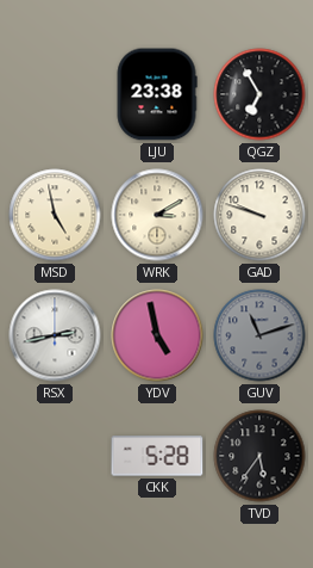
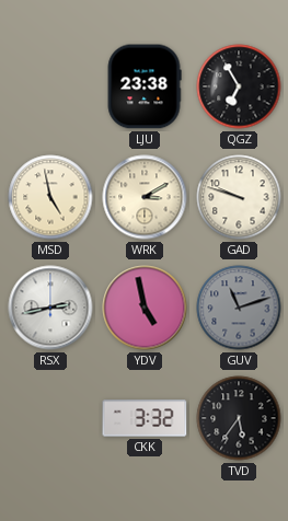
CKK: 5:28 -> 3:32 (145, 418)
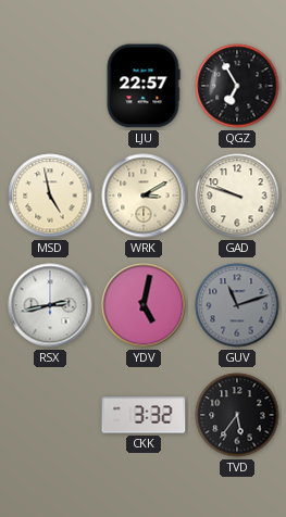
LJU: 23:38 -> 22:57 (144, 86)
YDV: 4:58 -> 5:02 (144, 305)
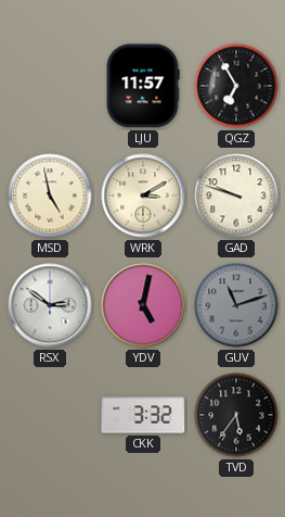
LJU: 22:57 -> 11:57 (143, 86)
RSX: 2:43 -> 2:51 (50, 305)
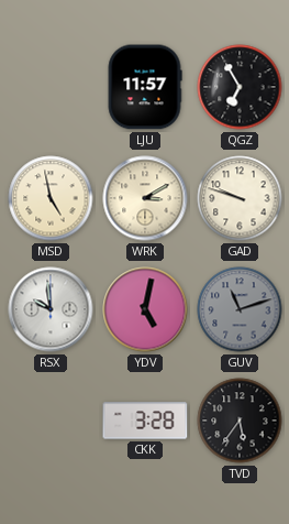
RSX: 2:51 -> 9:59 (51, 309)
CKK: 3:32 -> 3:28 (145, 421)
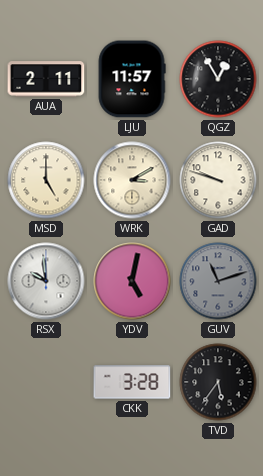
AUA: none -> 2:11 (46, 79)
QGZ: 6:55 -> 12:55 (218, 79)
MSD: 4:58 -> 5:00 (46, 180)
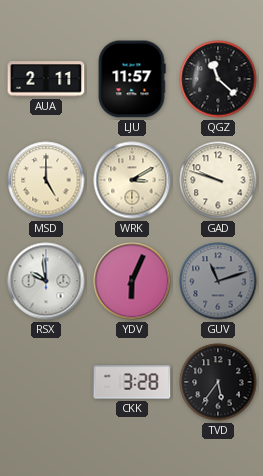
QGZ: 12:55 -> 11:22 (218, 79)
YDV: 5:02 -> 6:04 (132, 281)
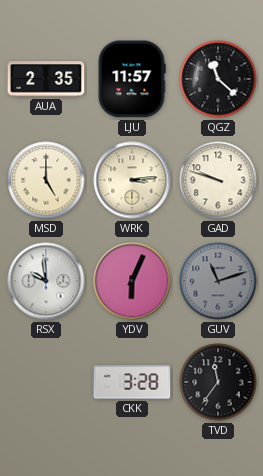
AUA: 2:11 -> 2:35 (46, 79)
WRK: 3:10 -> 3:14 (132, 180)
TVD: 5:36 -> 11:36 (218, 382)
